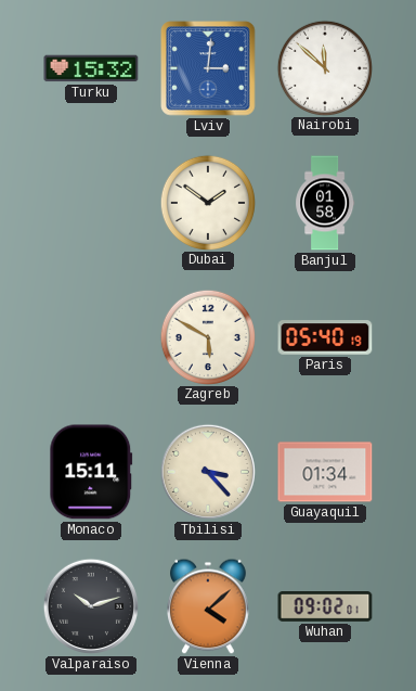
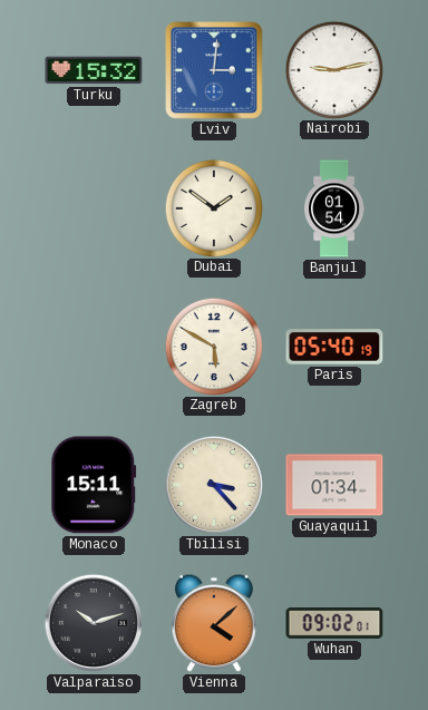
Nairobi: 11:52 -> 9:13 (333, 69)
Banjul: 01:58 -> 01:54 (334, 208)
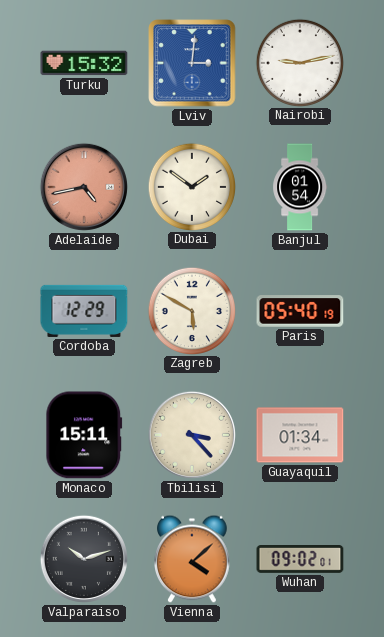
Adelaide: none -> 4:43 (84, 187)
Cordoba: none -> 12:29 (84, 311)
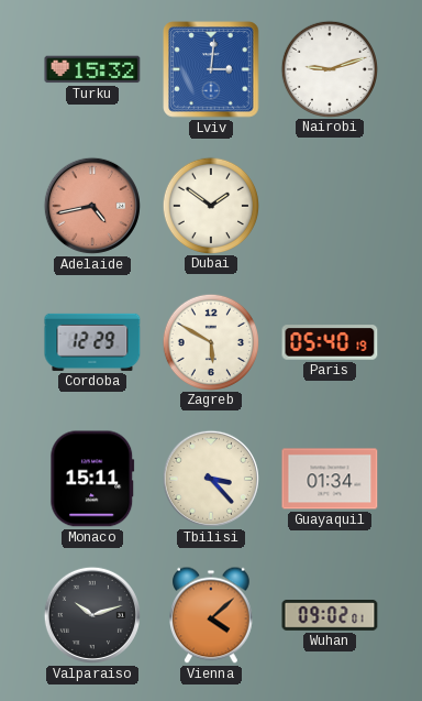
Nairobi: 9:13 -> 9:12 (329, 68)
Banjul: 01:54 -> none (300, 187)
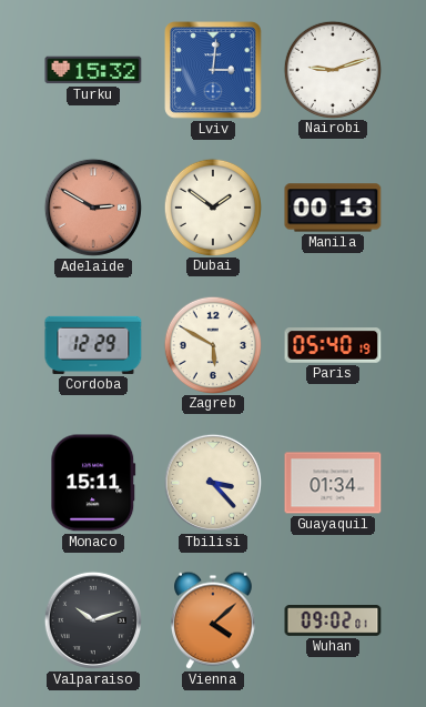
Adelaide: 4:43 -> 2:50 (93, 208)
Manila: none -> 00:13 (333, 208)
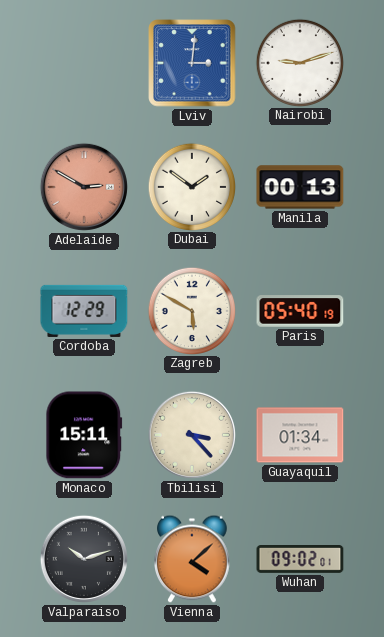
Turku: 15:32 -> none (93, 70)
